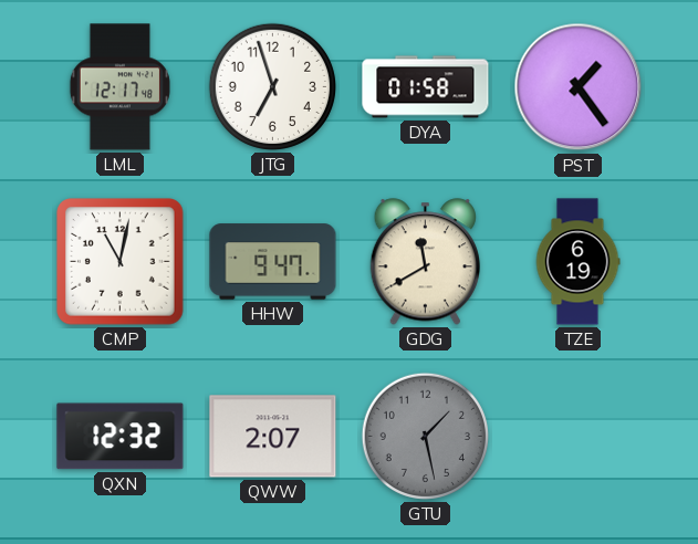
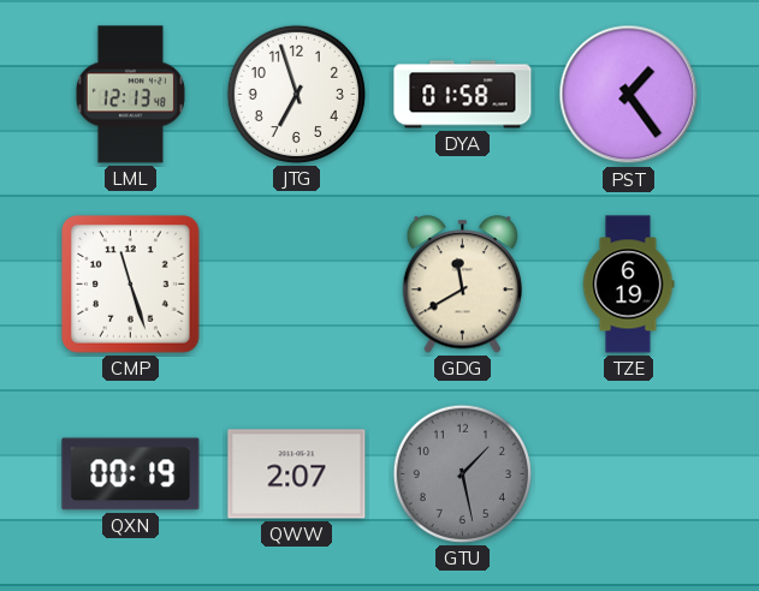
LML: 12:17 -> 12:13 (130, 95)
CMP: 11:02 -> 11:27 (131, 285)
HHW: 9:47 -> none (273, 262)
QXN: 12:32 -> 00:19 (131, 474)
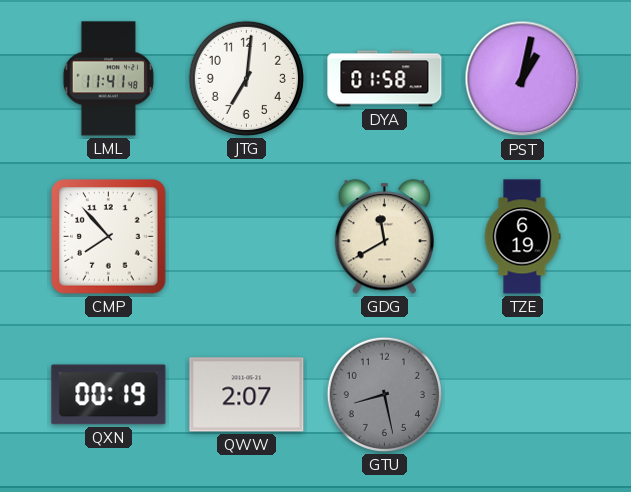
LML: 12:13 -> 11:41 (108, 79)
JTG: 6:57 -> 7:01 (246, 78)
PST: 1:24 -> 1:02 (523, 79)
CMP: 11:27 -> 7:53 (109, 237)
GTU: 1:28 -> 8:28 (384, 394)
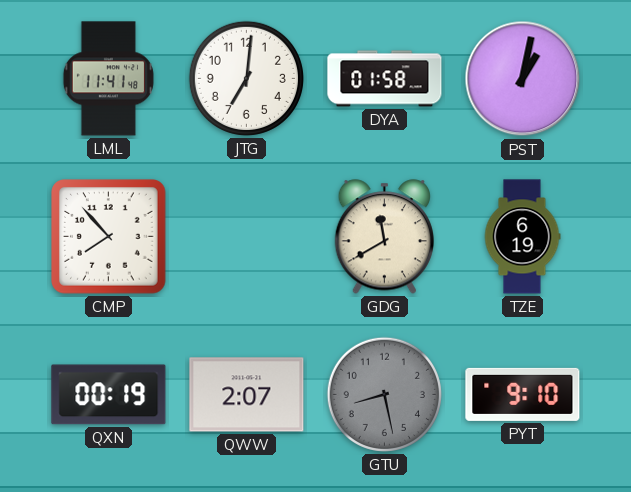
PYT: none -> 9:10 (523, 394)
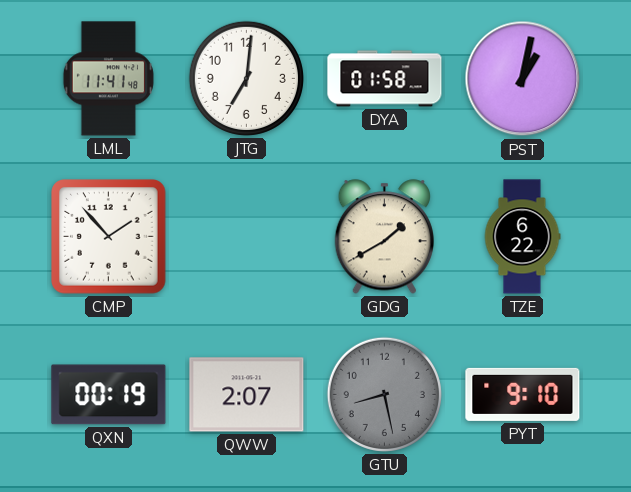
CMP: 7:53 -> 1:53 (109, 237)
GDG: 11:40 -> 1:40 (384, 237)
TZE: 6:19 -> 6:22 (522, 237)
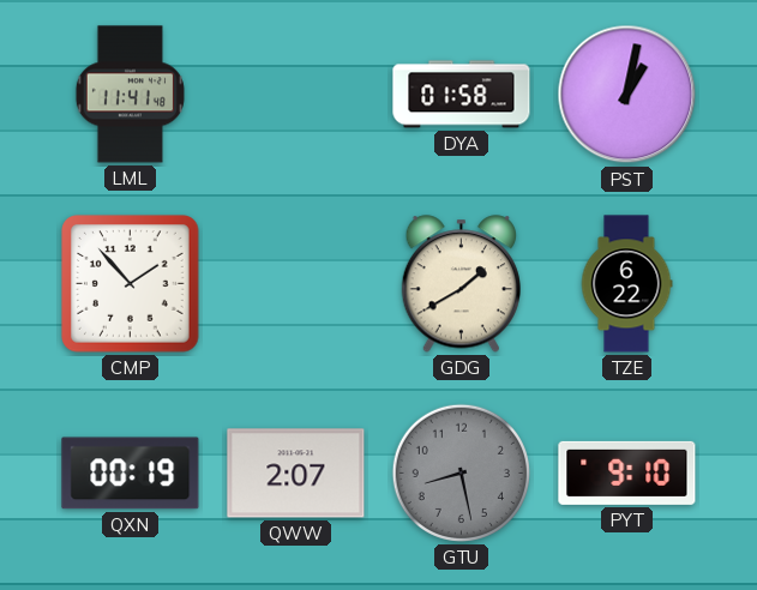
JTG: 7:01 -> none (246, 78)
